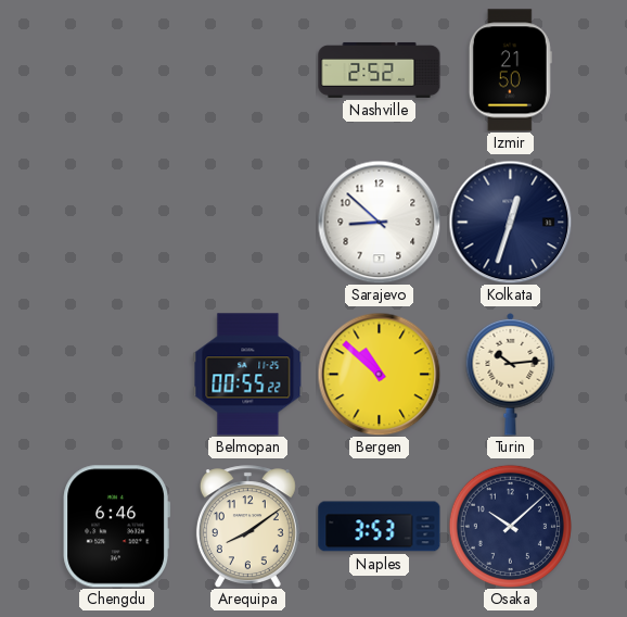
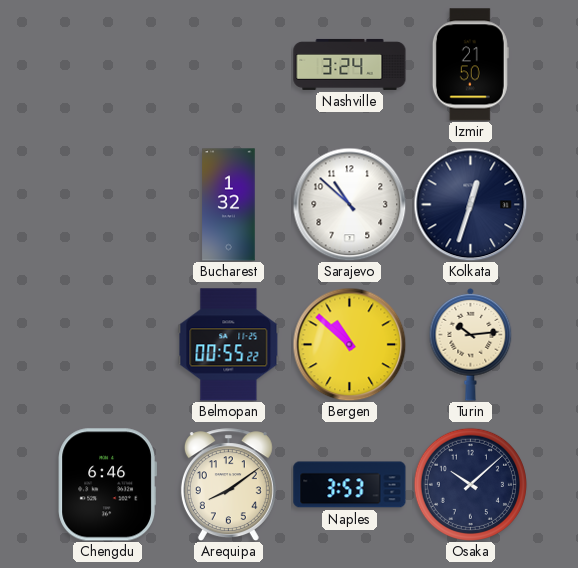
Nashville: 2:52 -> 3:24 (350, 64)
Bucharest: none -> 1:32 (229, 205)
Sarajevo: 8:52 -> 10:52 (349, 204)
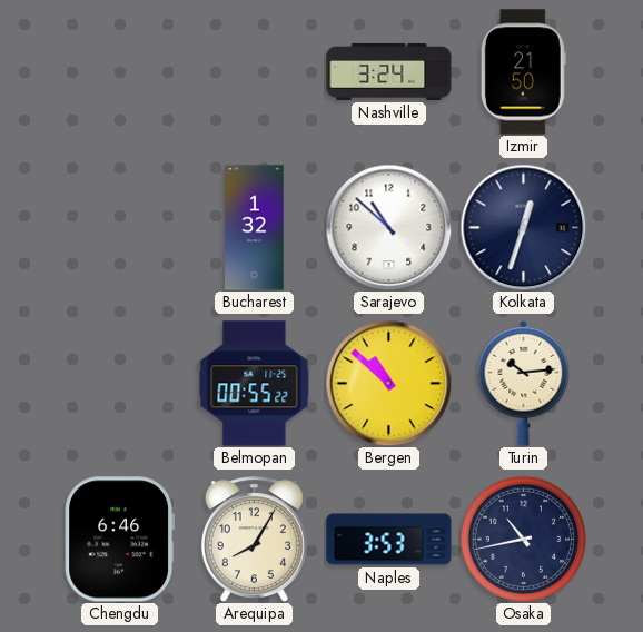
Arequipa: 8:09 -> 8:05 (254, 540)
Osaka: 10:08 -> 10:43 (523, 539)
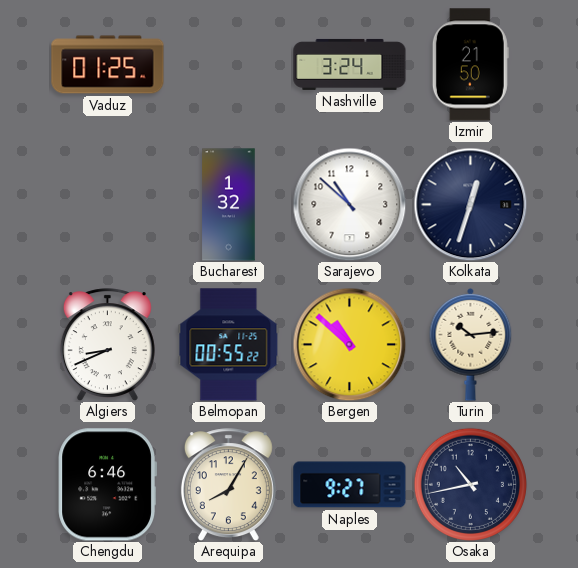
Vaduz: none -> 01:25 (108, 65)
Algiers: none -> 8:41 (107, 345)
Naples: 3:53 -> 9:27 (350, 485)
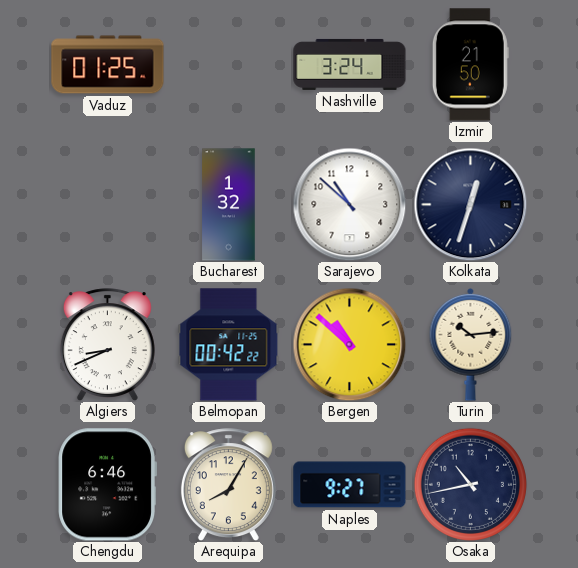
Belmopan: 00:55 -> 00:42 (229, 345)
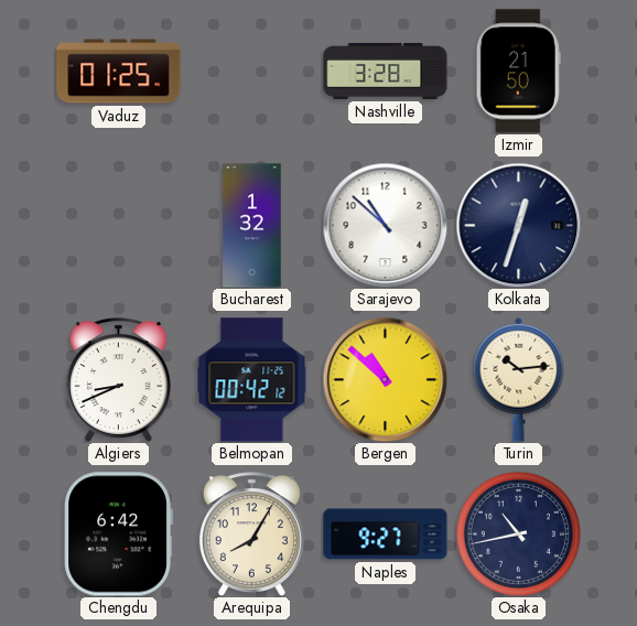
Nashville: 3:24 -> 3:28 (386, 71)
Belmopan: 00:42:22 -> 00:42:12 (252, 380)
Chengdu: 6:46 -> 6:42 (118, 535)
